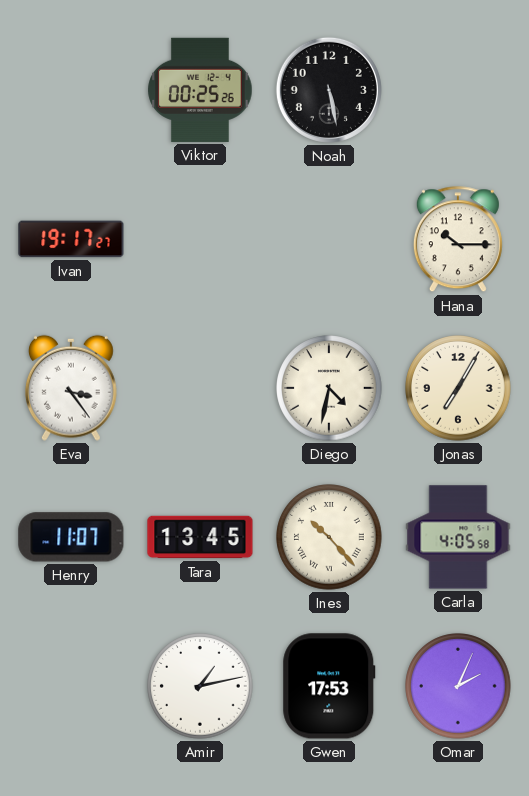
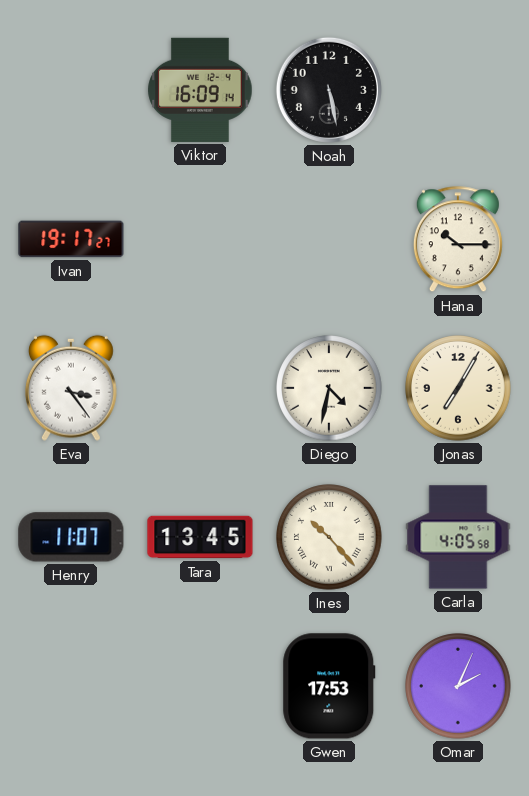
Viktor: 00:25 -> 16:09 (200, 90)
Amir: 1:13 -> none (200, 686)
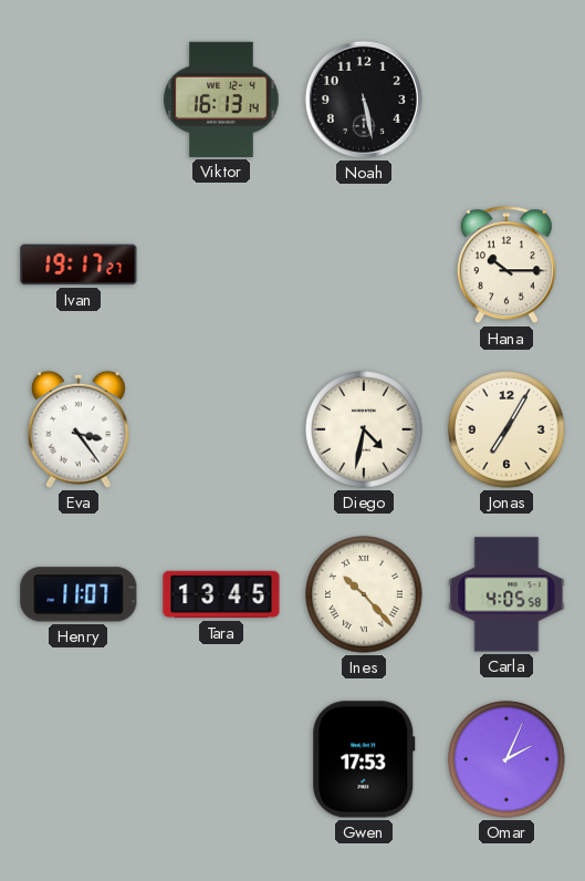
Viktor: 16:09 -> 16:13 (221, 100)
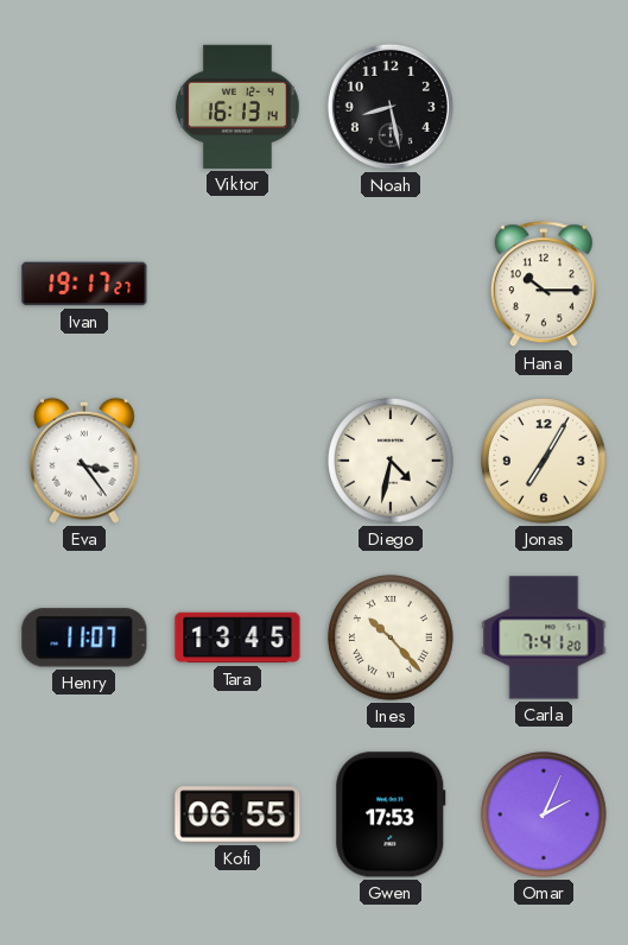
Noah: 5:28 -> 8:28 (391, 107)
Carla: 4:05 -> 7:41 (544, 638)
Kofi: none -> 06:55 (237, 814)
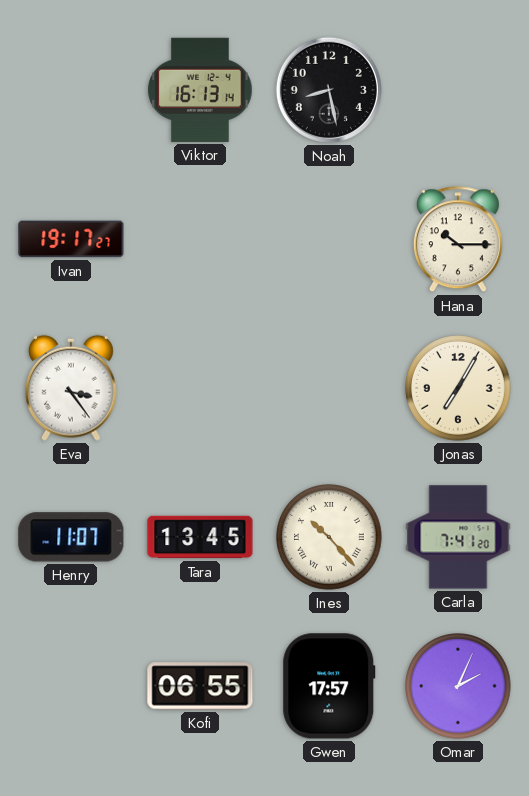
Diego: 4:32 -> none (391, 461)
Gwen: 17:53 -> 17:57 (329, 686)
